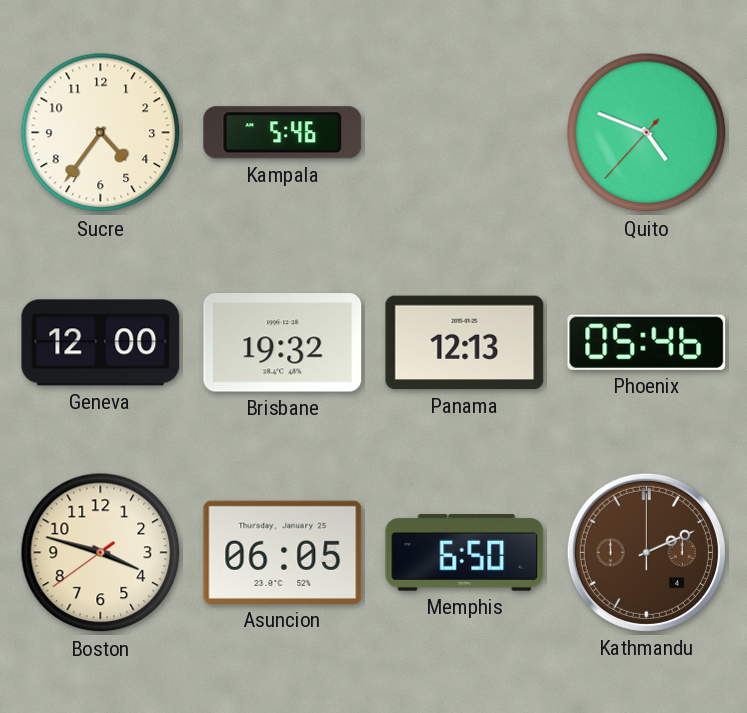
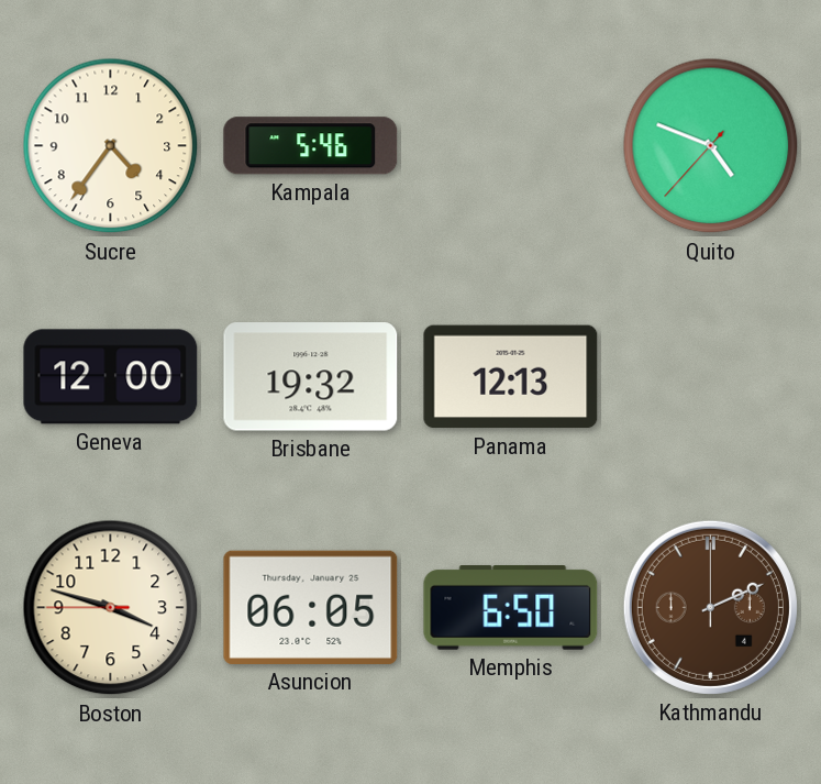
Phoenix: 05:46 -> none (647, 342)
Boston: 3:47:39 -> 3:47:45 (111, 608)
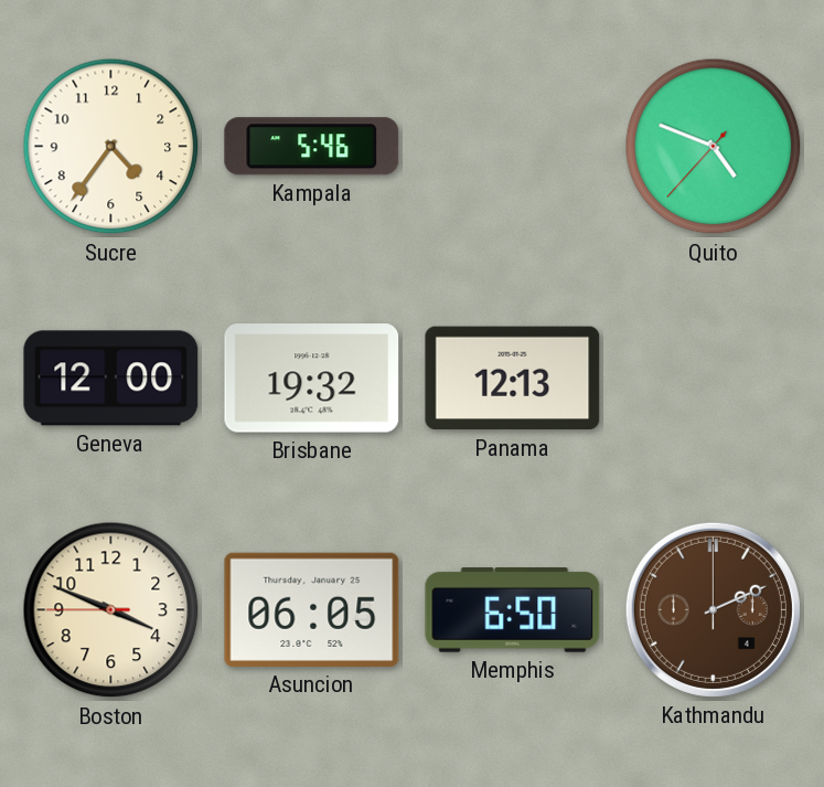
Boston: 3:47 -> 3:48 (111, 610)
